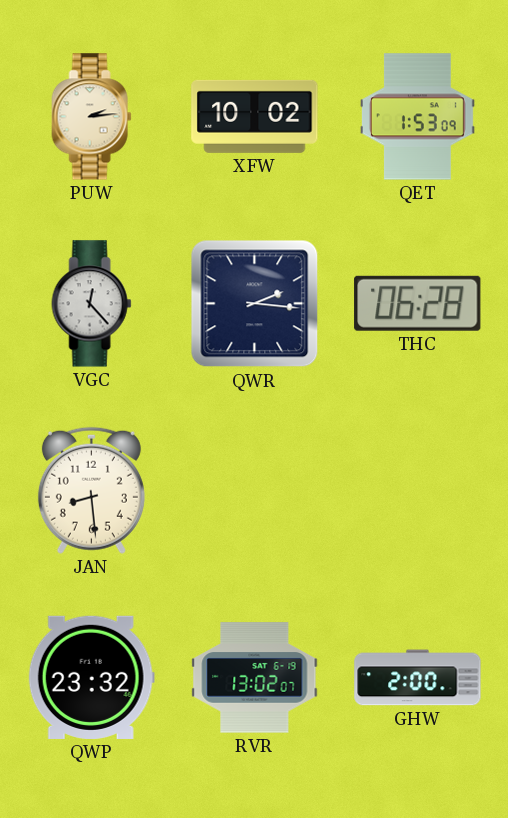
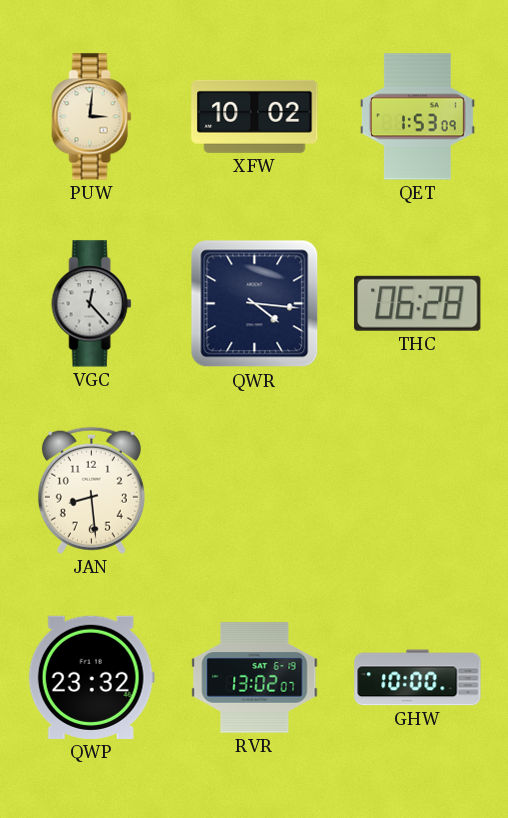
PUW: 2:14 -> 3:01 (92, 117)
QWR: 2:16 -> 4:16 (255, 304)
GHW: 2:00 -> 10:00 (418, 678)
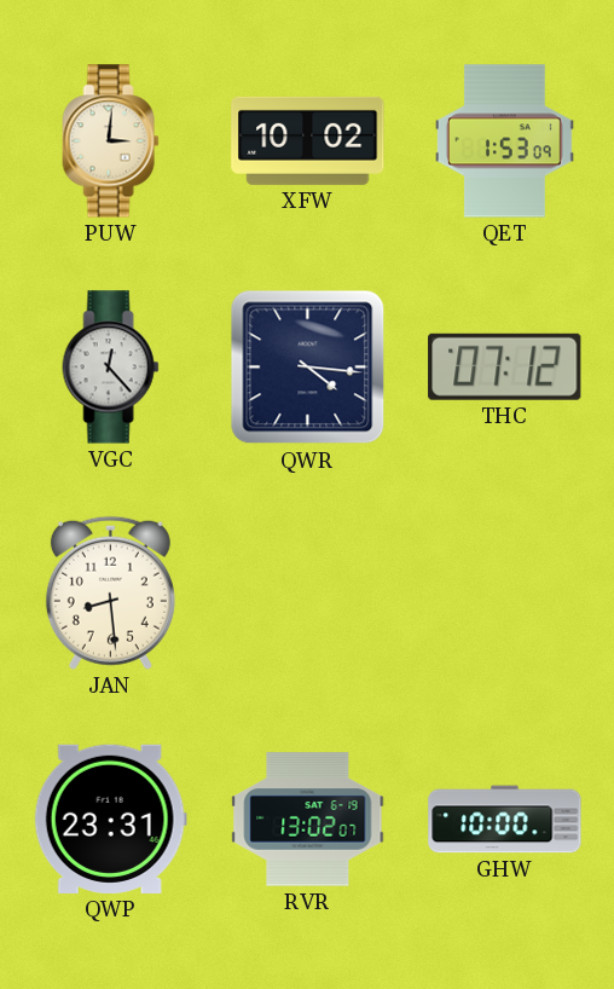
THC: 06:28 -> 07:12 (505, 366)
QWP: 23:32 -> 23:31 (110, 819)
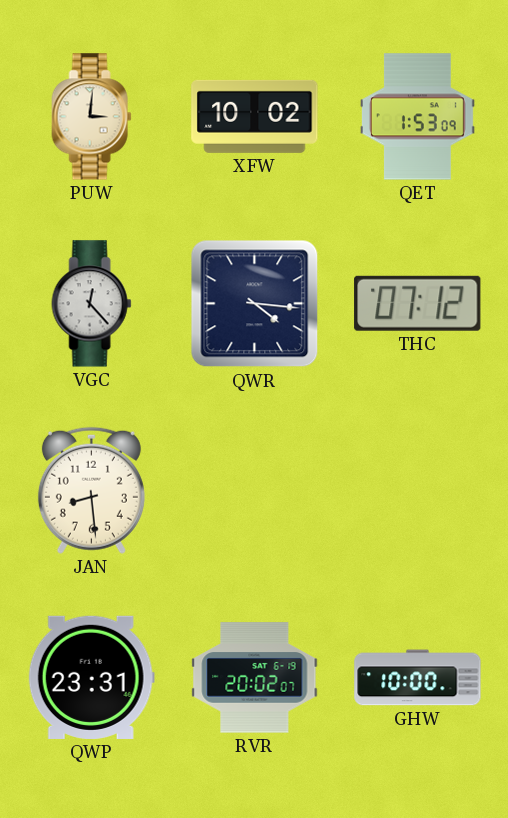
RVR: 13:02 -> 20:02 (255, 678)
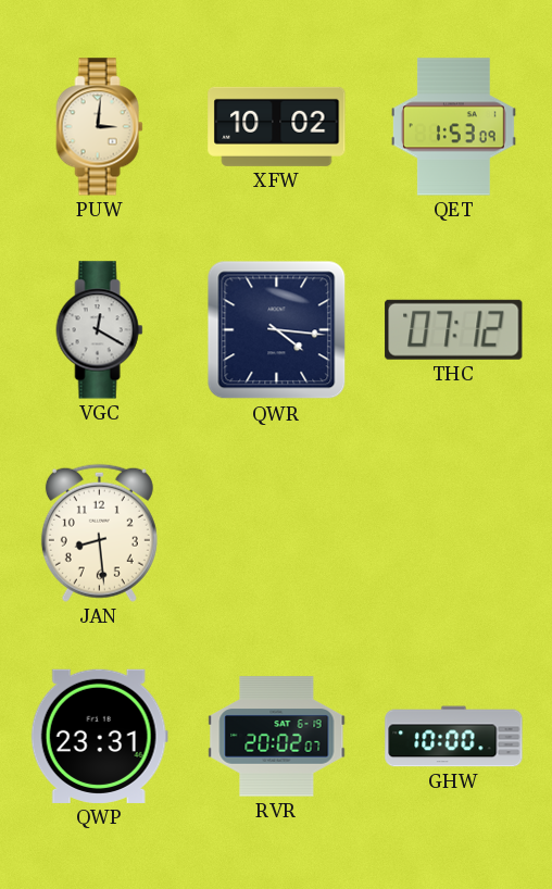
VGC: 12:23 -> 12:20 (100, 330)
